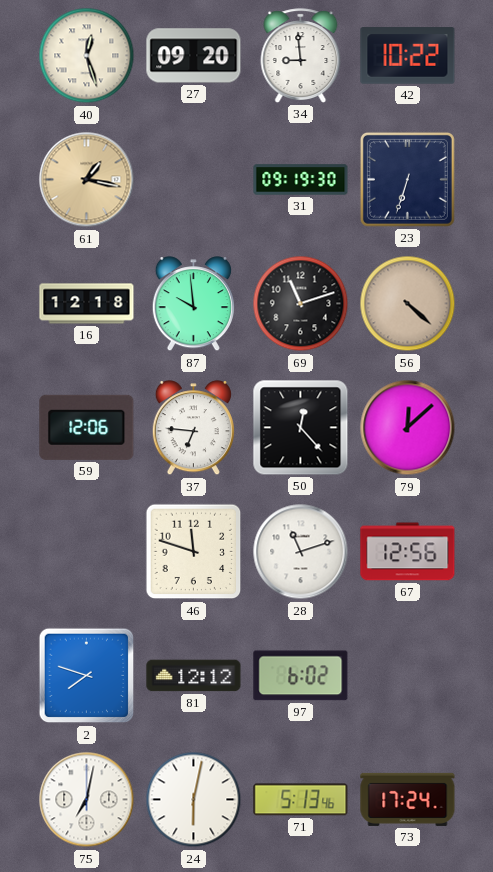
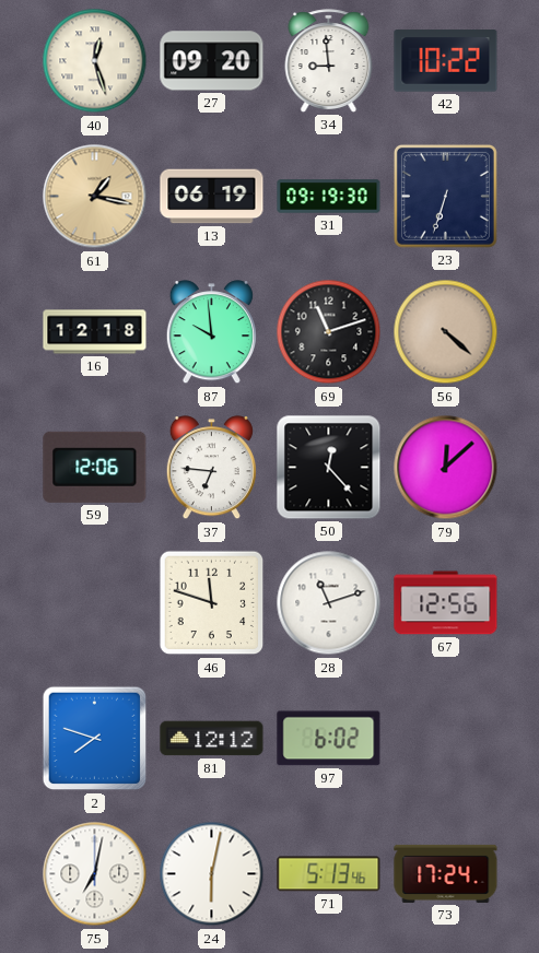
13: none -> 06:19 (212, 197)
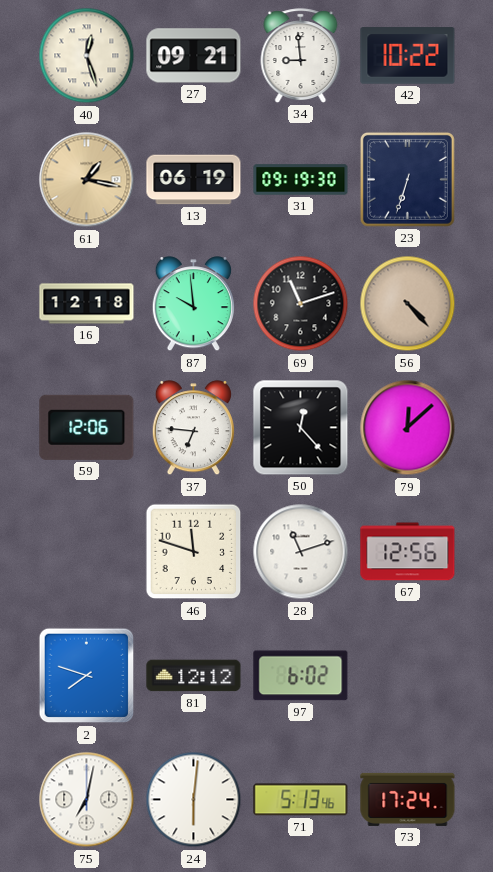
27: 09:20 -> 09:21 (194, 56)
56: 4:22 -> 4:23 (408, 304)
24: 6:02 -> 6:01 (194, 800)
